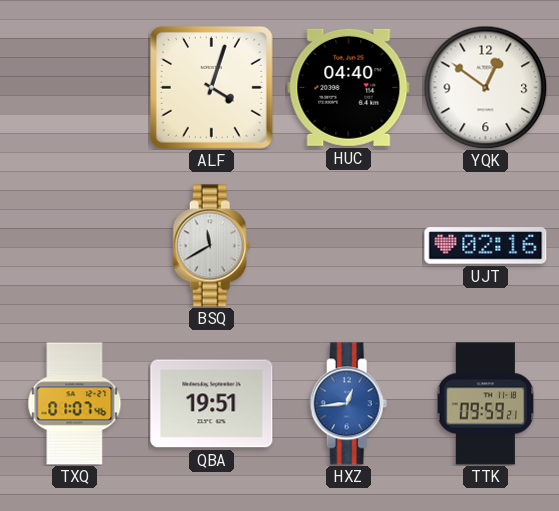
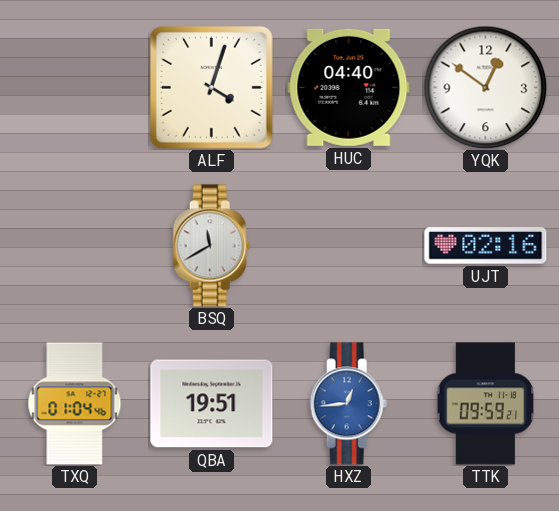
TXQ: 01:07 -> 01:04 (75, 404)
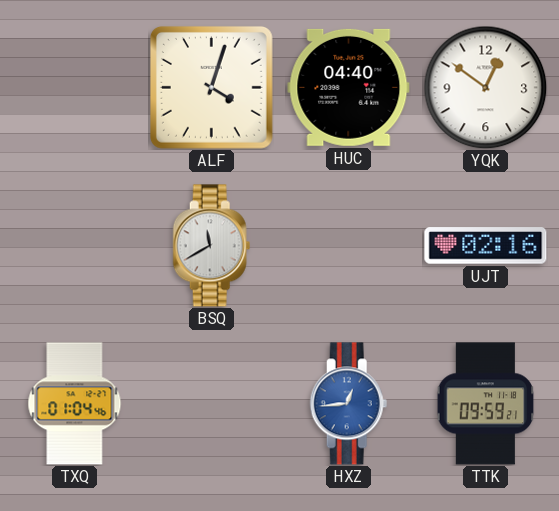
QBA: 19:51 -> none (212, 404)
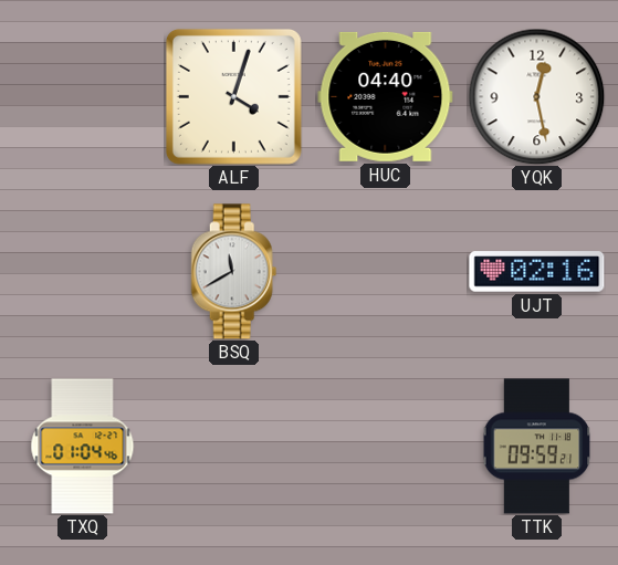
YQK: 12:51 -> 12:28 (536, 96)
HXZ: 12:44 -> none (349, 404)
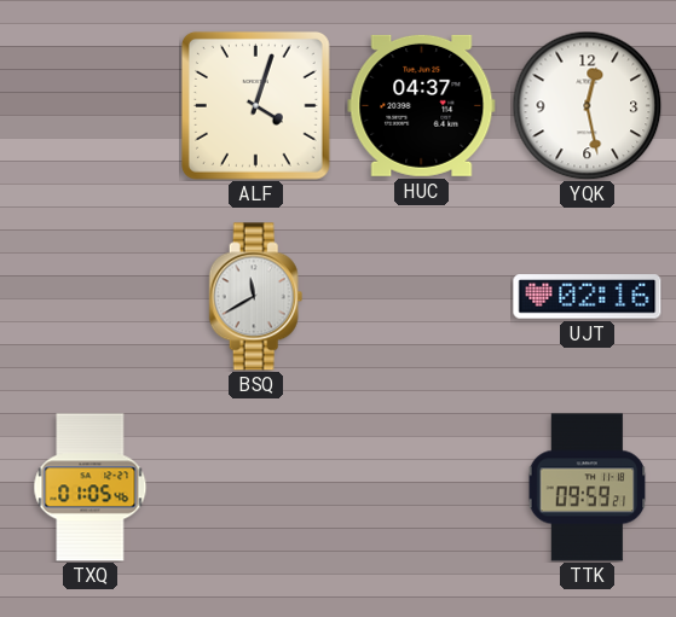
HUC: 04:40 -> 04:37 (422, 105)
TXQ: 01:04 -> 01:05 (91, 488)
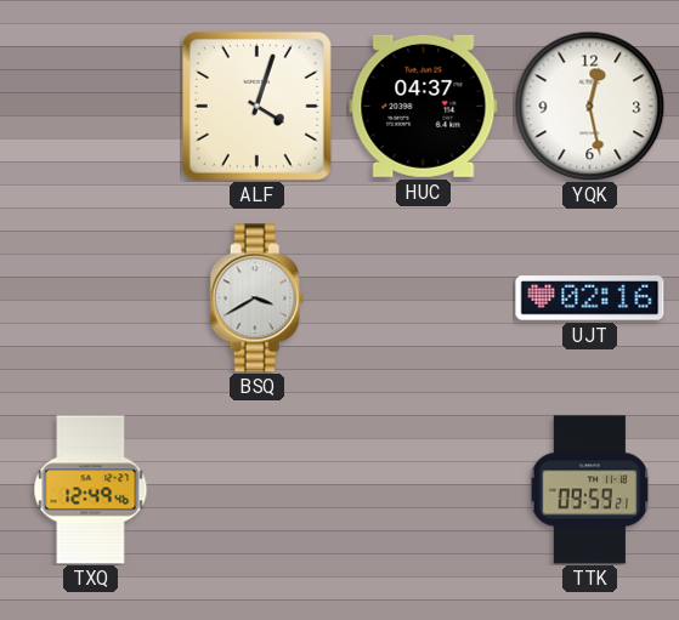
BSQ: 11:40 -> 3:40 (258, 298)
TXQ: 01:05 -> 12:49 (91, 490)
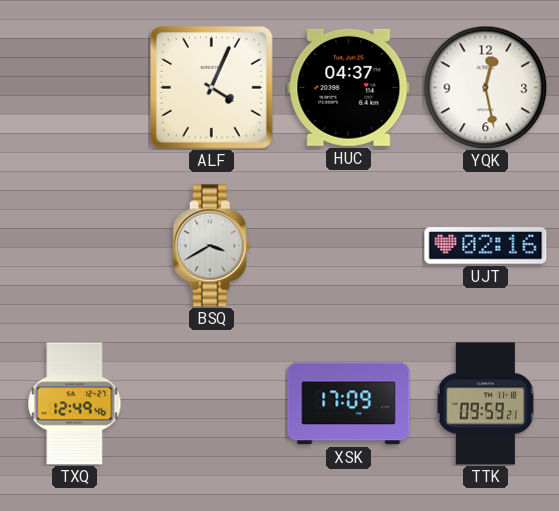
ALF: 4:03 -> 4:04 (211, 87)
XSK: none -> 17:09 (349, 404)
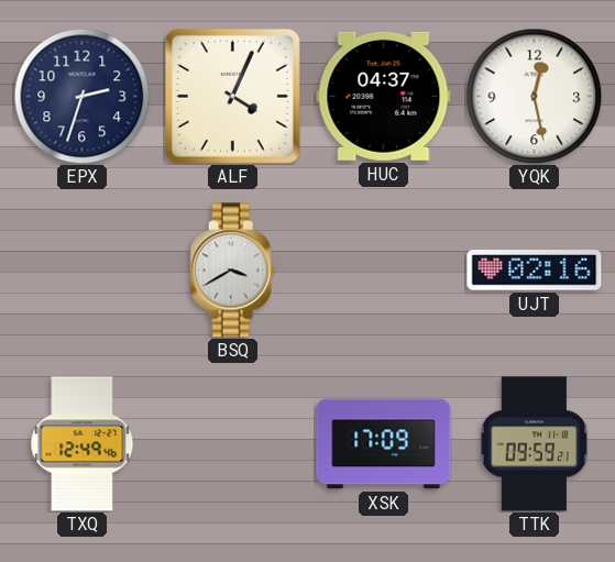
EPX: none -> 2:33 (81, 96)
